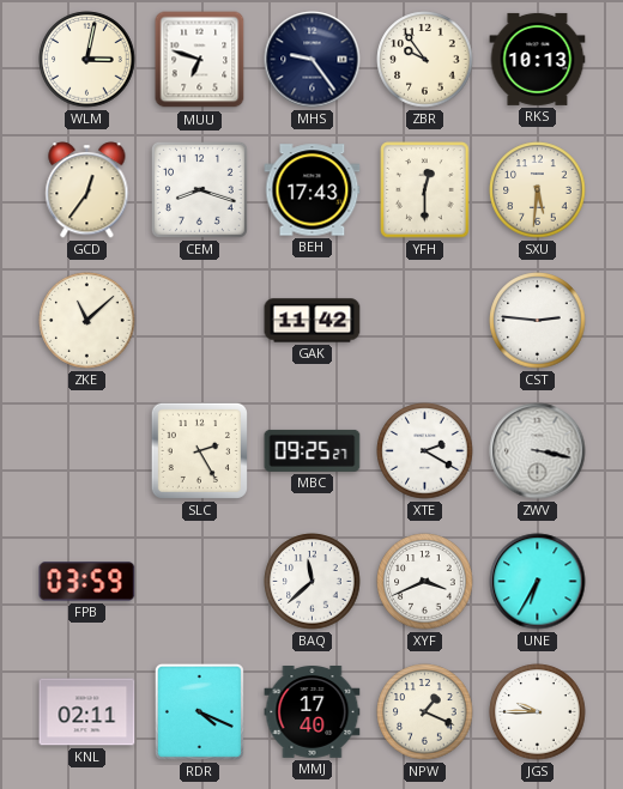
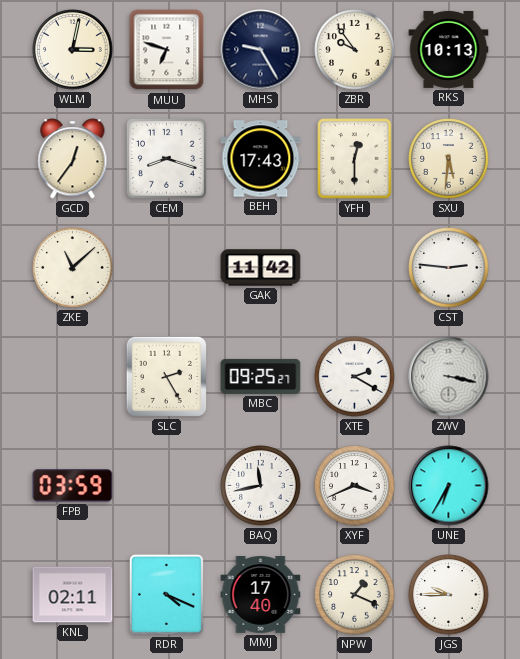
MHS: 9:24 -> 9:25 (261, 50)
BAQ: 11:38 -> 11:43 (261, 486)
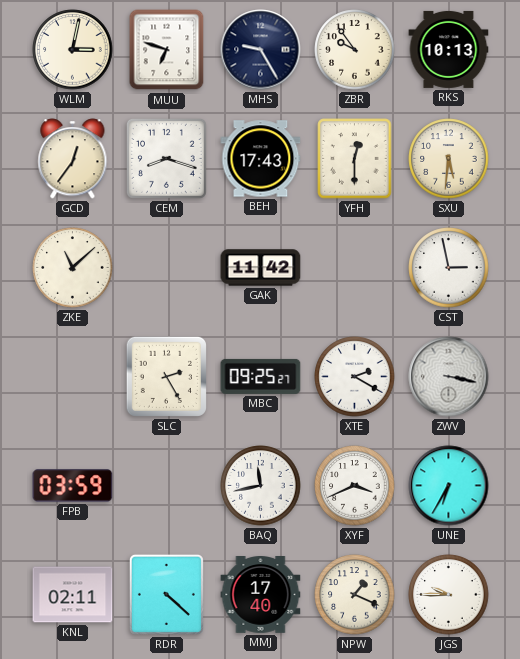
CST: 2:46 -> 2:58 (449, 268)
RDR: 4:19 -> 4:22 (166, 594)
